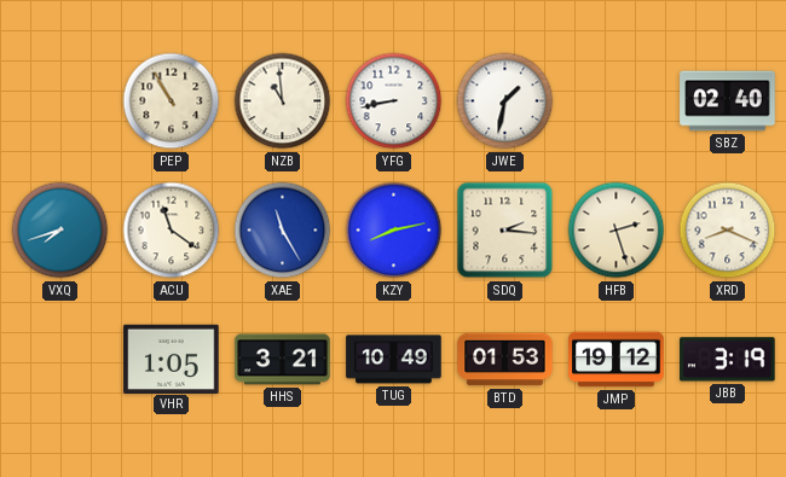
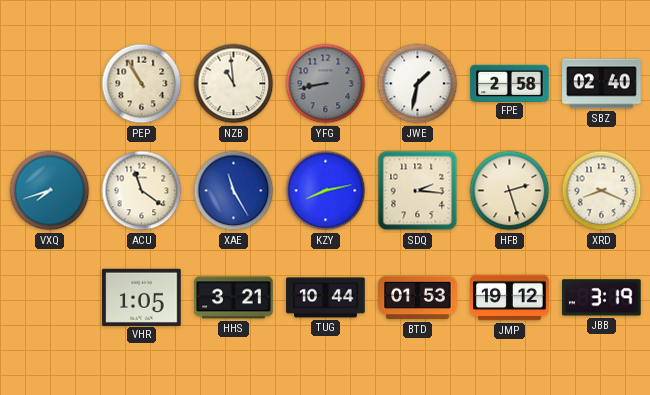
YFG dial: white -> grey (326, 84)
FPE: none -> 2:58 (510, 83)
TUG: 10:49 -> 10:44 (326, 298)
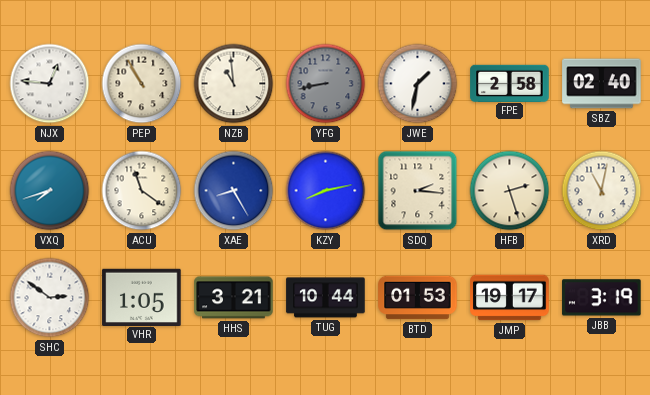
NJX: none -> 12:46 (50, 84)
XAE: 11:25 -> 8:25 (234, 191)
XRD: 8:19 -> 11:02 (602, 191)
SHC: none -> 2:51 (50, 298)
JMP: 19:12 -> 19:17 (510, 298)
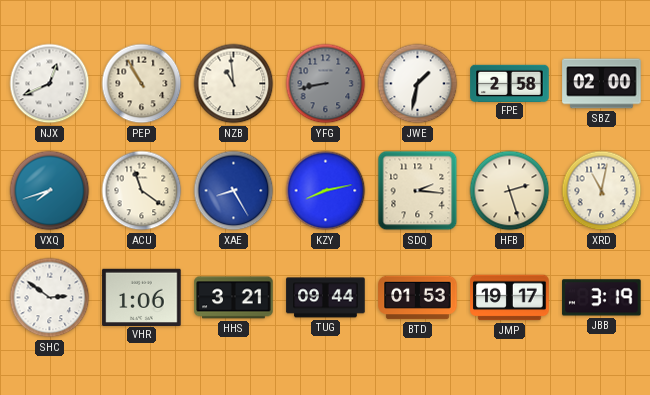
NJX: 12:46 -> 12:41 (50, 84)
SBZ: 02:40 -> 02:00 (602, 84)
VHR: 1:05 -> 1:06 (142, 297)
TUG: 10:44 -> 09:44 (326, 298)
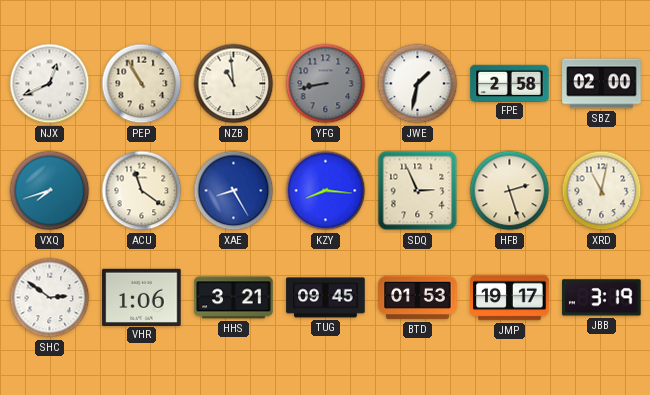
KZY: 8:13 -> 8:16 (326, 191)
SDQ: 2:16 -> 2:56 (418, 191)
TUG: 09:44 -> 09:45 (326, 298)
